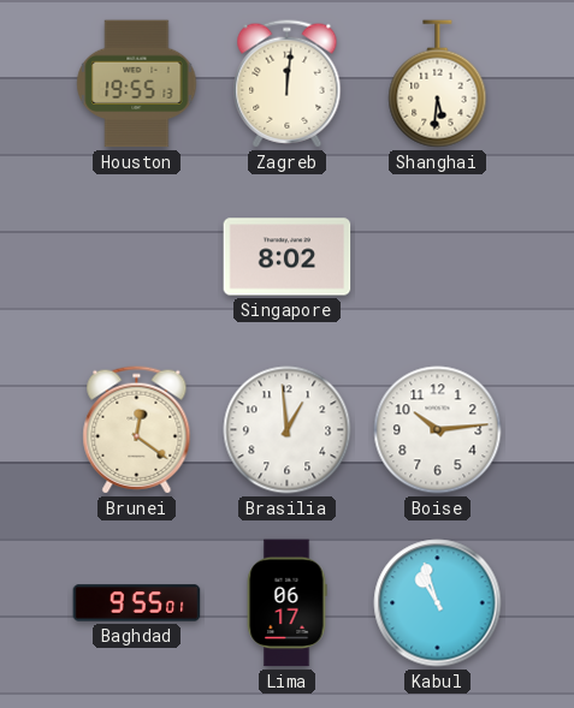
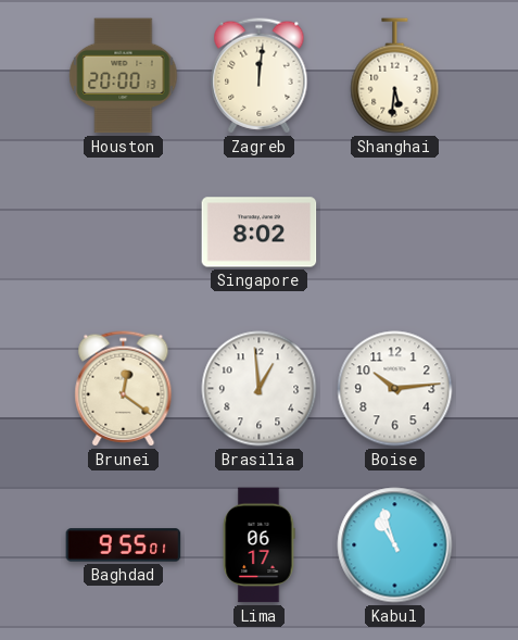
Houston: 19:55 -> 20:00 (124, 76)
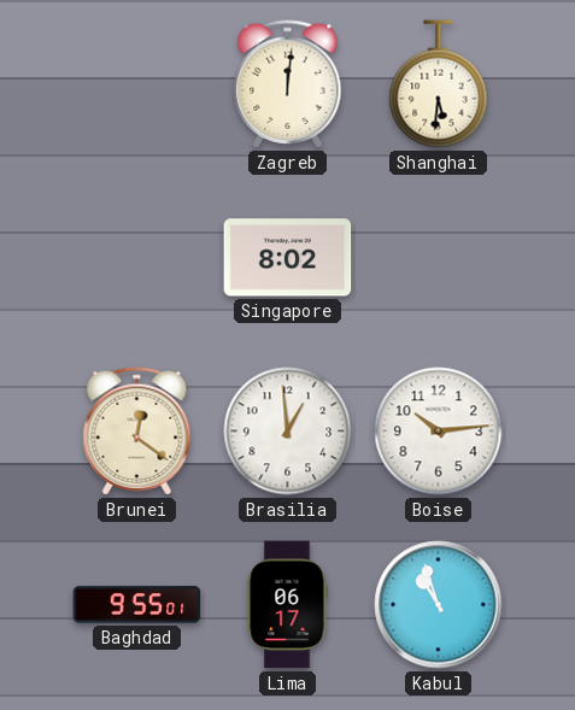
Houston: 20:00 -> none (124, 76)
